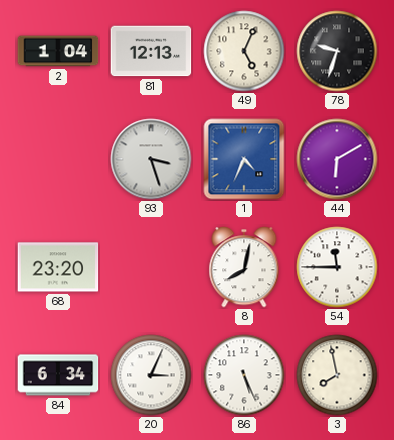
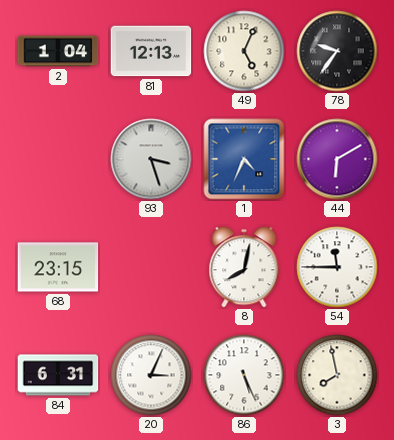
78: 9:33 -> 9:36 (337, 51)
68: 23:20 -> 23:15 (58, 267)
84: 6:34 -> 6:31 (58, 375)
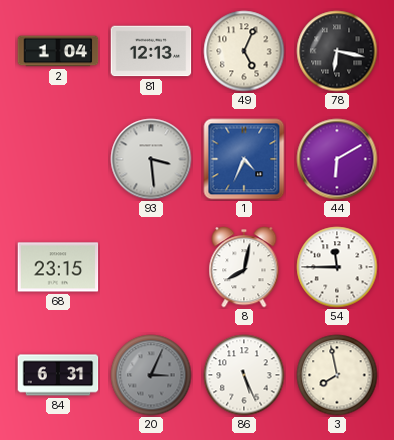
78: 9:36 -> 6:17 (337, 51)
93: 3:27 -> 3:29 (151, 159)
20 dial: white -> grey (151, 375)
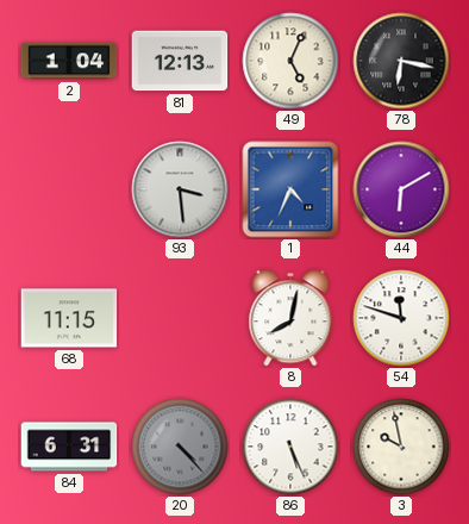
68: 23:15 -> 11:15 (69, 318)
54: 11:45 -> 11:48 (401, 318)
20: 3:04 -> 4:23 (180, 447)
3: 7:58 -> 9:58 (401, 447)
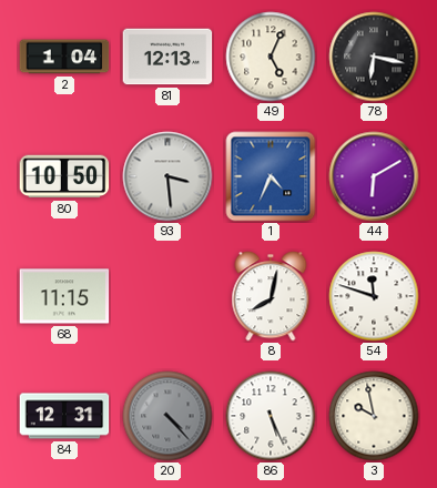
80: none -> 10:50 (64, 176)
84: 6:31 -> 12:31 (64, 416)
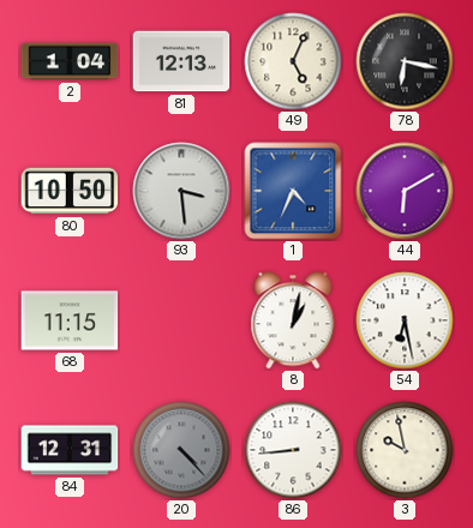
8: 8:02 -> 1:02 (293, 320)
54: 11:48 -> 6:28 (405, 320)
86: 5:26 -> 8:44 (293, 450)
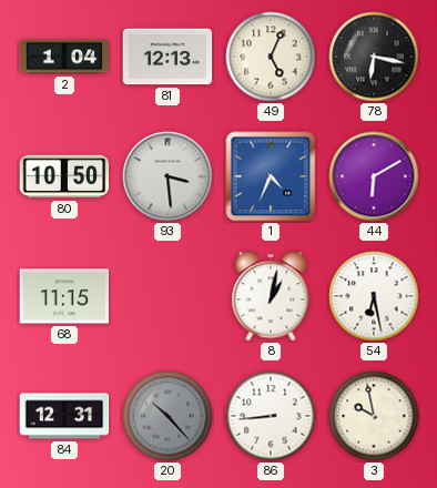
20: 4:23 -> 10:23 (167, 416)
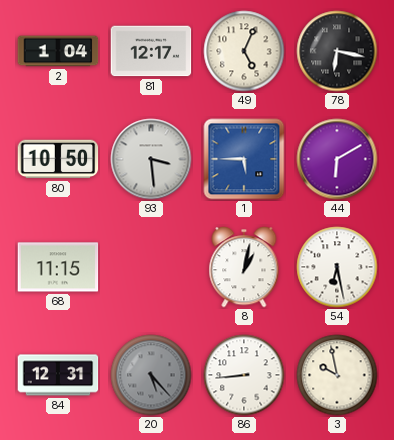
81: 12:13 -> 12:17 (151, 51)
1: 4:34 -> 5:45 (244, 159)
20: 10:23 -> 5:23 (151, 375)
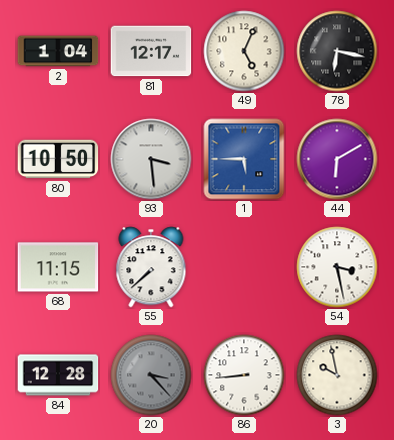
55: none -> 7:38 (151, 267)
8: 1:02 -> none (244, 267)
54: 6:28 -> 3:28 (337, 267)
84: 12:31 -> 12:28 (58, 375)
20: 5:23 -> 3:23 (151, 375)
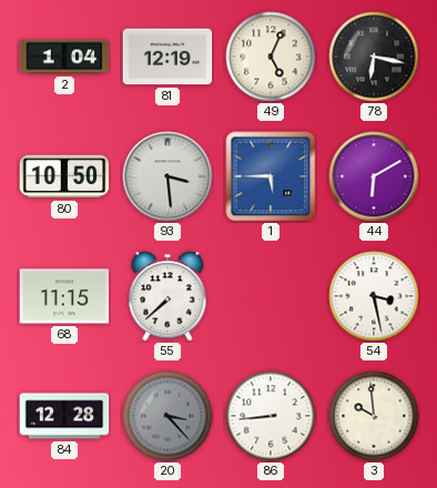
81: 12:17 -> 12:19 (167, 57)
3: 9:58 -> 9:59 (374, 416)
